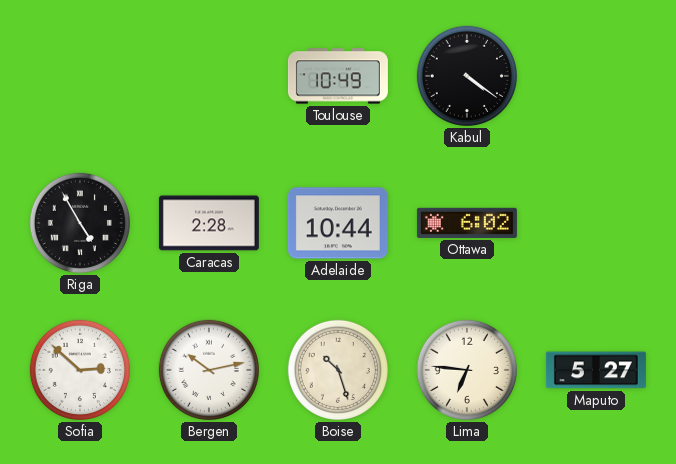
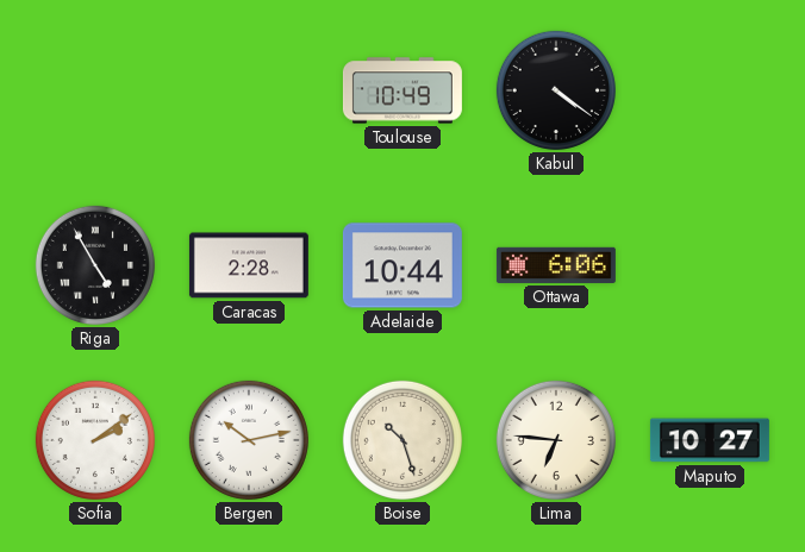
Ottawa: 6:02 -> 6:06 (556, 265)
Sofia: 2:52 -> 2:09 (95, 440)
Maputo: 5:27 -> 10:27 (710, 440)
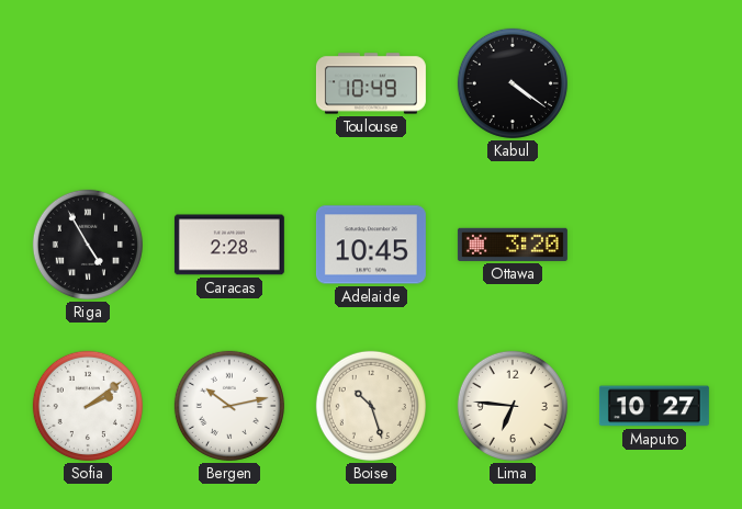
Adelaide: 10:44 -> 10:45 (371, 245)
Ottawa: 6:06 -> 3:20 (513, 245)
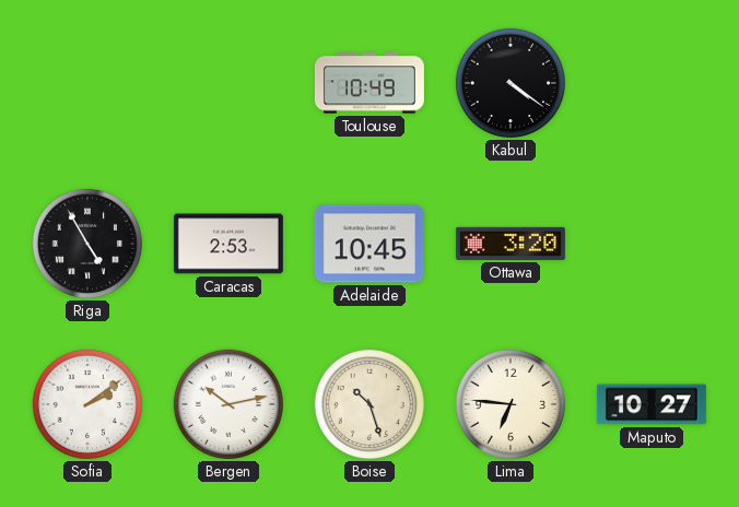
Caracas: 2:28 -> 2:53 (228, 244)
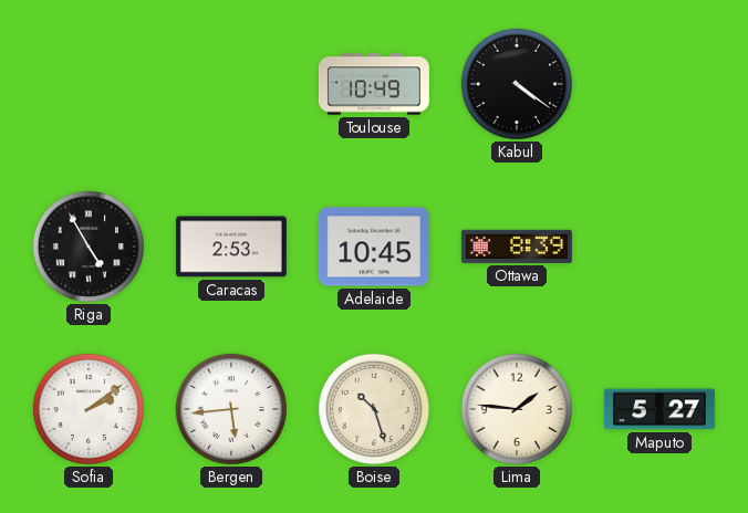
Ottawa: 3:20 -> 8:39 (517, 247)
Bergen: 10:13 -> 5:44 (231, 409)
Lima: 6:46 -> 1:46 (517, 409)
Maputo: 10:27 -> 5:27 (659, 409)
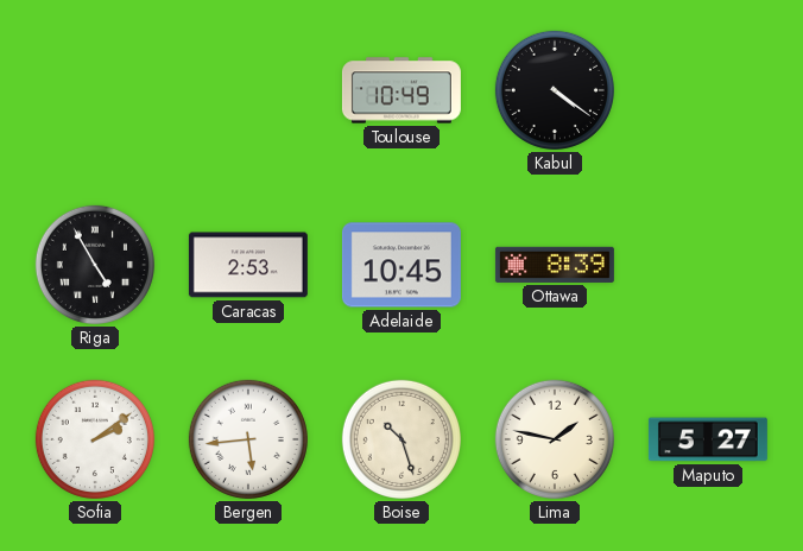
Lima: 1:46 -> 1:47 (555, 439)
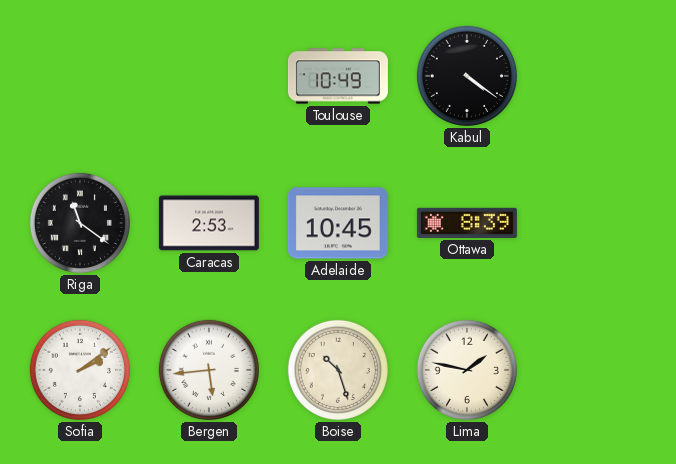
Riga: 4:55 -> 11:21 (80, 223)
Maputo: 5:27 -> none (708, 439)
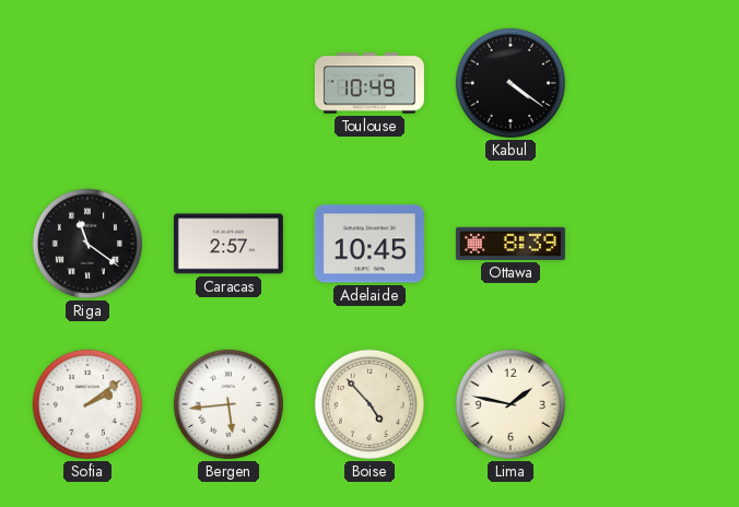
Caracas: 2:53 -> 2:57 (228, 244)
Boise: 10:27 -> 4:53 (369, 404)
